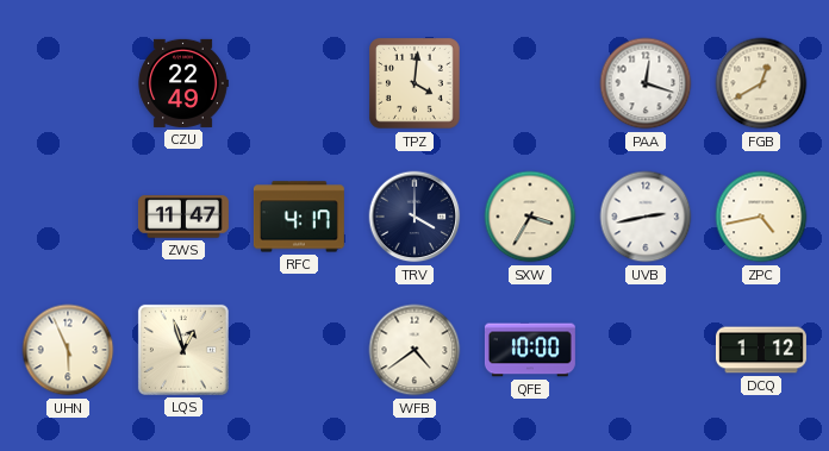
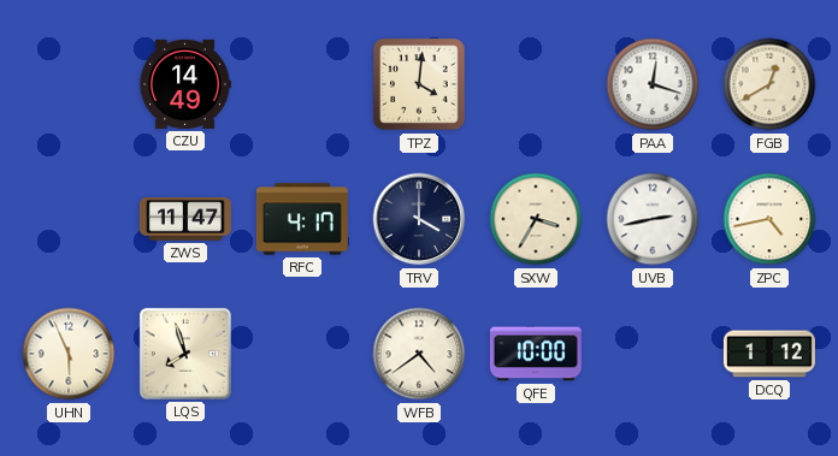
CZU: 22:49 -> 14:49 (185, 84)
LQS: 12:57 -> 7:57 (185, 354)
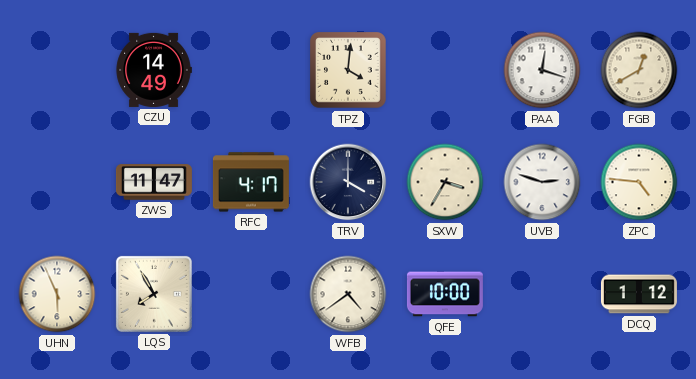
UVB: 2:43 -> 2:48 (542, 182)
ZPC: 4:43 -> 4:46 (639, 182)
LQS: 7:57 -> 7:55 (154, 294)
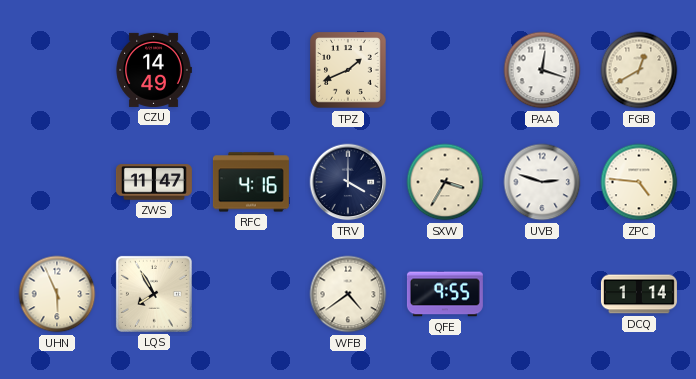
TPZ: 4:01 -> 1:41 (348, 70)
RFC: 4:17 -> 4:16 (251, 182)
QFE: 10:00 -> 9:55 (445, 294)
DCQ: 1:12 -> 1:14 (639, 294)
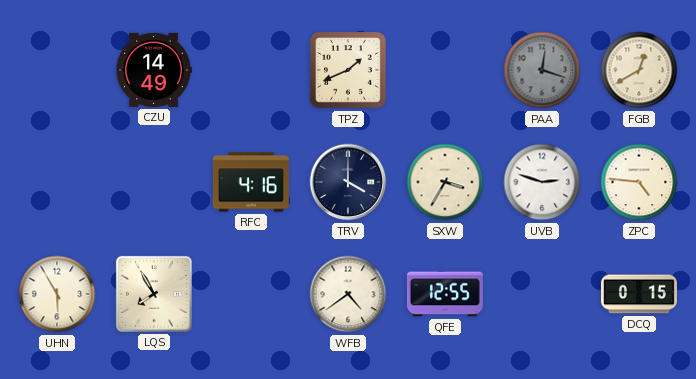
PAA dial: white -> grey (542, 70)
ZWS: 11:47 -> none (154, 182)
UHN: 5:56 -> 5:55 (57, 294)
QFE: 9:55 -> 12:55 (445, 294)
DCQ: 1:14 -> 0:15 (639, 294)
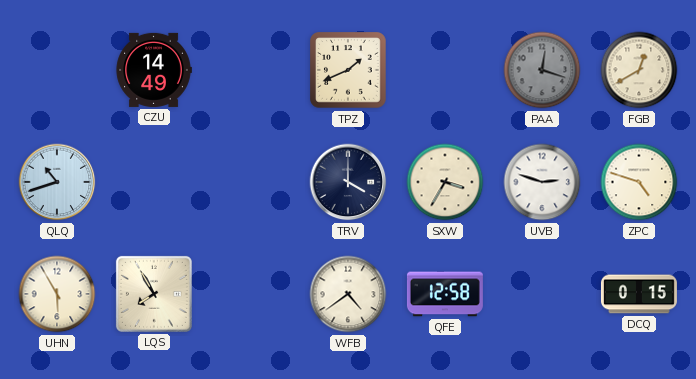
QLQ: none -> 10:42 (57, 182)
RFC: 4:16 -> none (251, 182)
ZPC: 4:46 -> 4:48 (639, 182)
QFE: 12:55 -> 12:58 (445, 294)
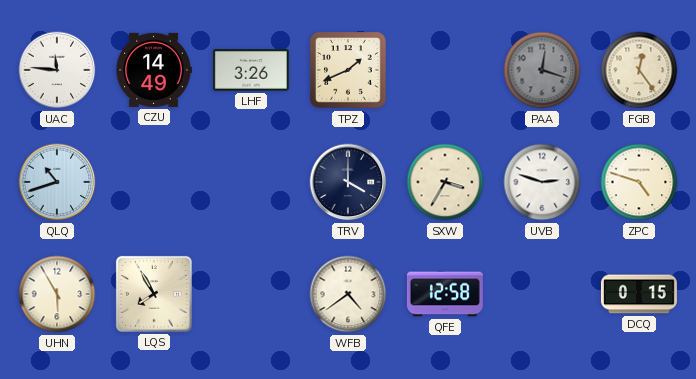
UAC: none -> 11:46 (57, 70)
LHF: none -> 3:26 (251, 70)
FGB: 12:40 -> 12:24 (639, 70)
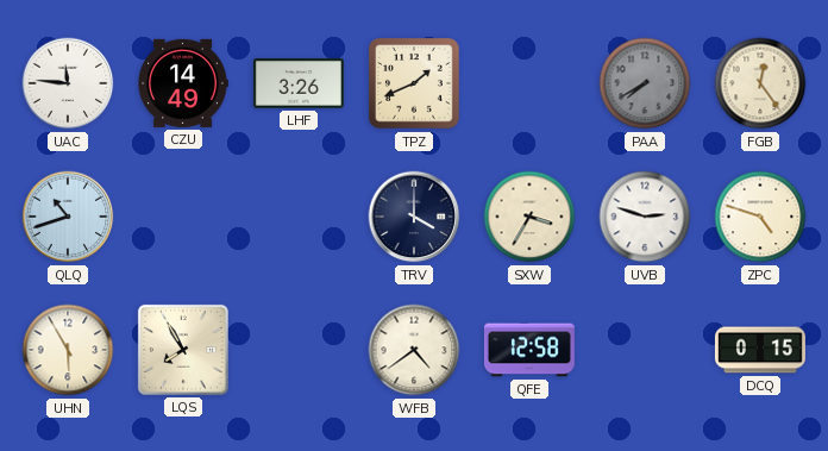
PAA: 12:18 -> 7:40 (645, 83)
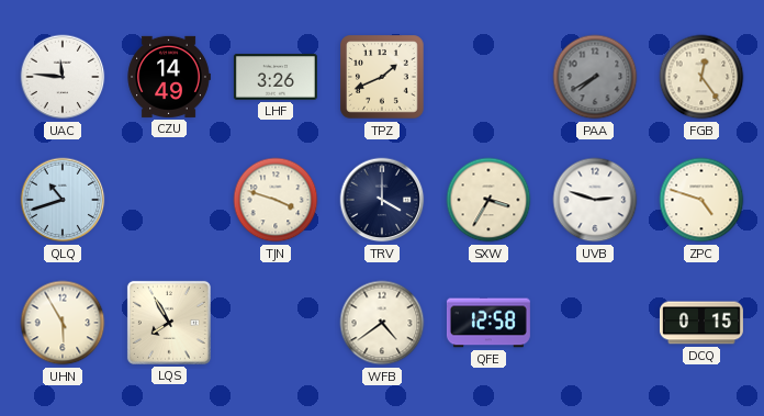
TJN: none -> 3:48 (276, 200)
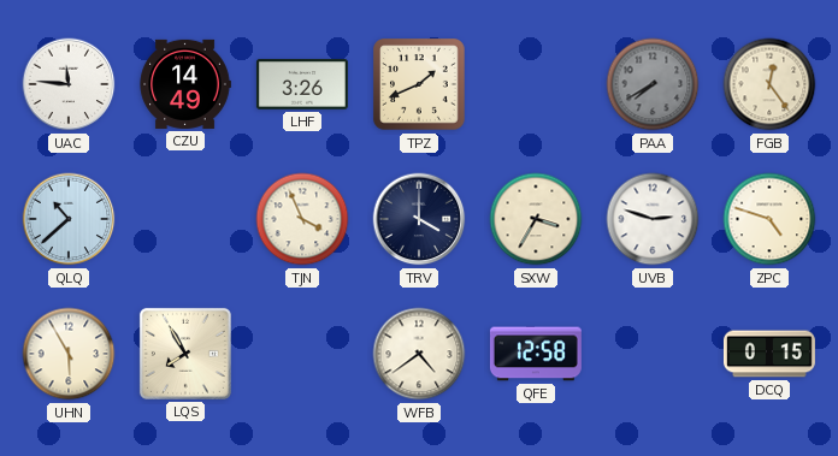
QLQ: 10:42 -> 10:38 (69, 219)
TJN: 3:48 -> 3:56 (302, 219)
